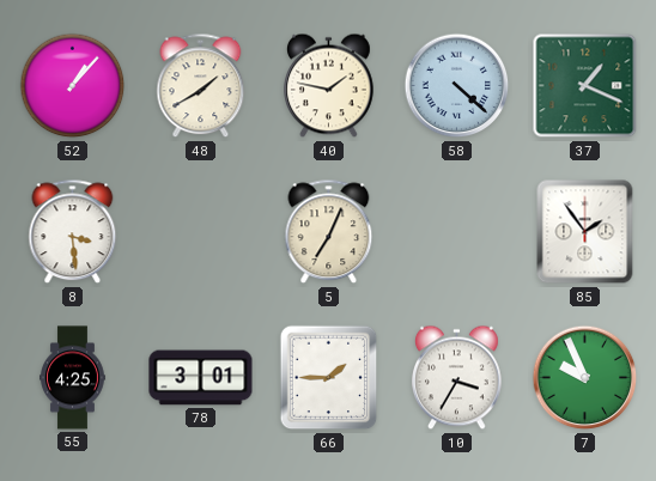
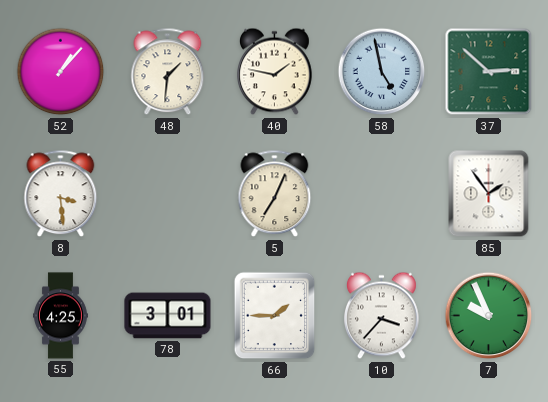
48: 1:40 -> 1:31 (168, 72)
58: 4:22 -> 4:58 (382, 72)
37: 1:19 -> 2:52 (489, 72)
10: 3:35 -> 3:37 (382, 316)
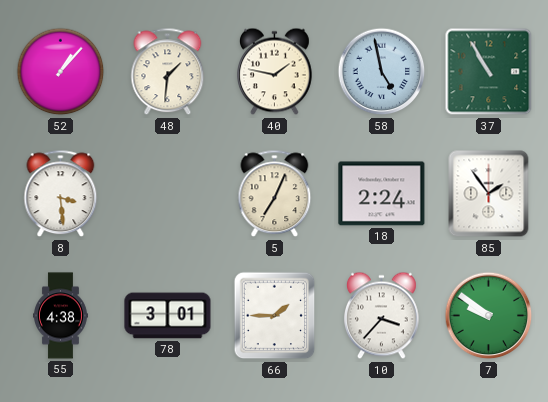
37: 2:52 -> 10:55 (489, 72)
18: none -> 2:24 (382, 194)
55: 4:25 -> 4:38 (61, 316)
7: 9:56 -> 9:51 (489, 316)
